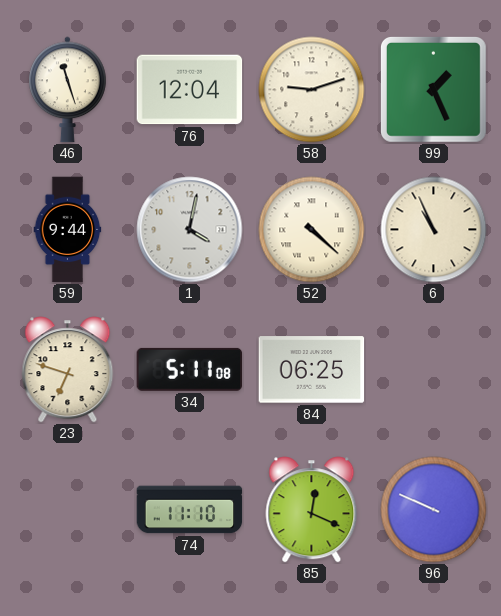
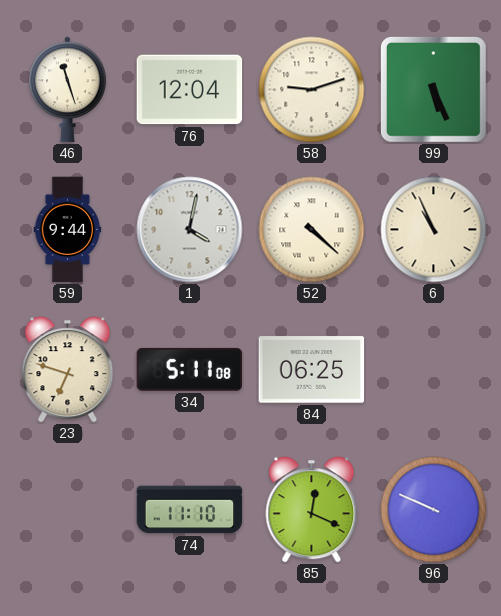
99: 1:26 -> 5:26 (433, 89)
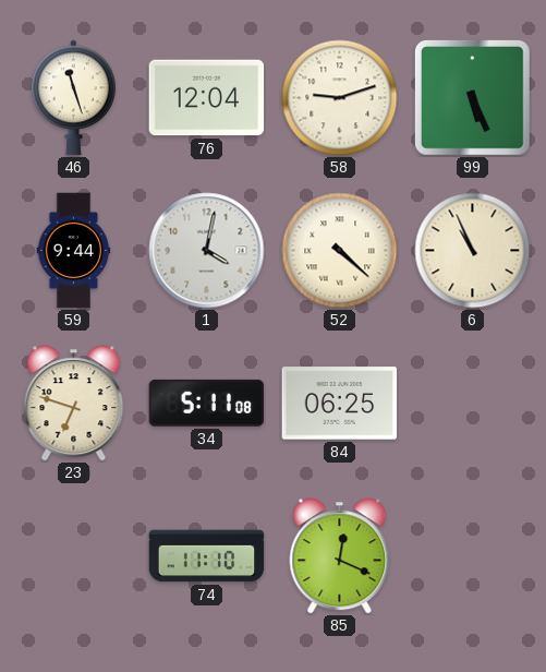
96: 9:49 -> none (434, 510)
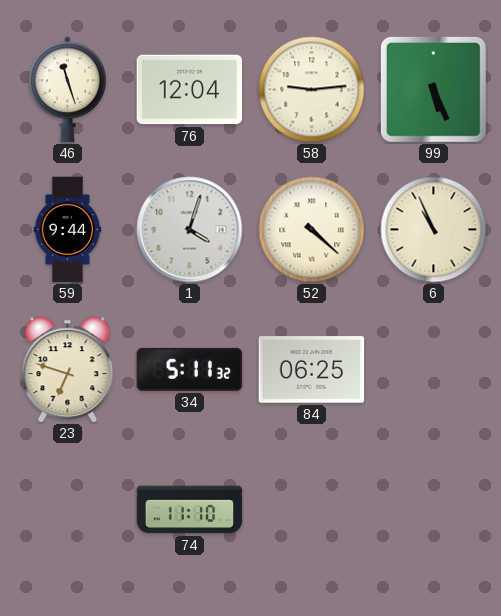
58: 9:12 -> 9:14 (312, 90)
1: 4:02 -> 4:03 (190, 230)
34: 5:11:08 -> 5:11:32 (190, 369)
85: 12:19 -> none (340, 556)
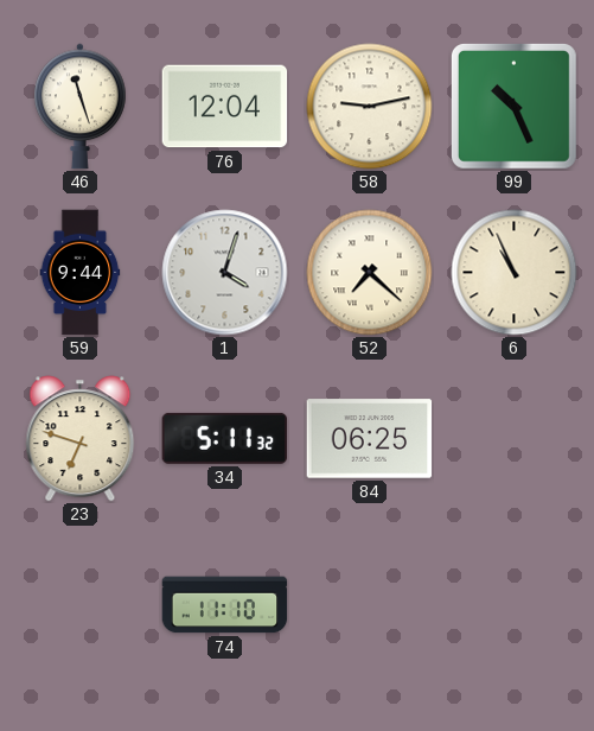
58: 9:14 -> 9:13 (370, 107)
99: 5:26 -> 10:26 (513, 106)
52: 4:22 -> 7:22 (370, 273)
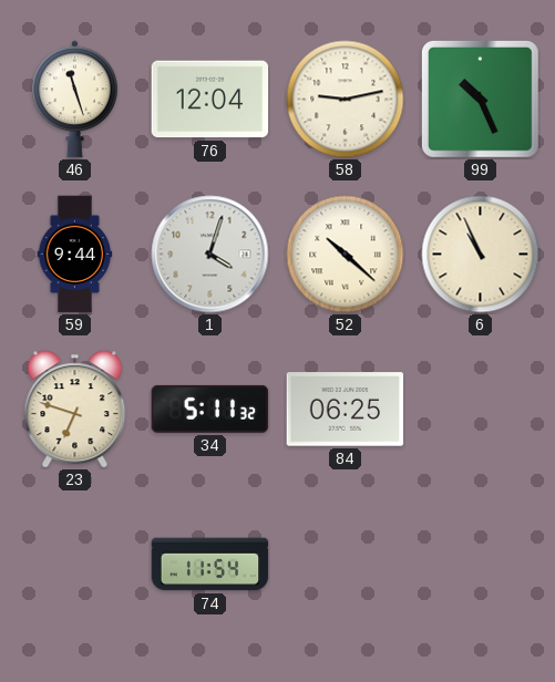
52: 7:22 -> 10:22 (346, 255)
74: 11:10 -> 11:54 (210, 565)
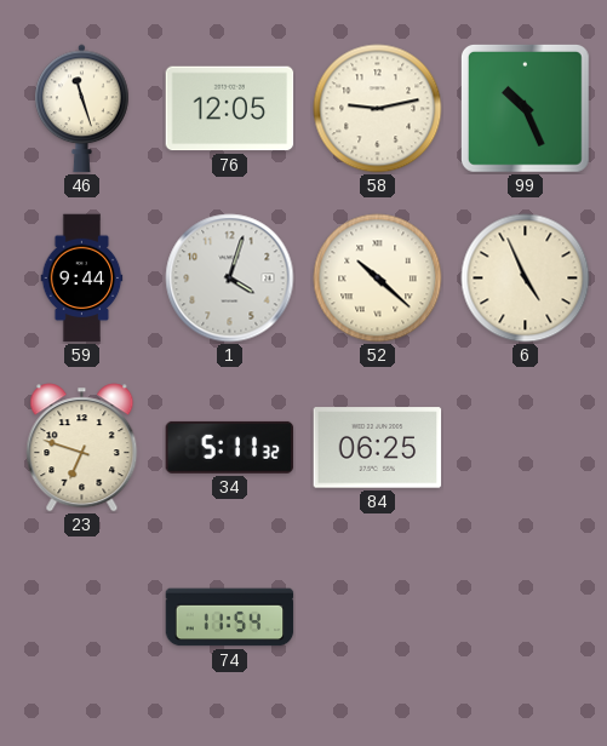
76: 12:04 -> 12:05 (230, 109)
6: 10:56 -> 4:56 (526, 279)
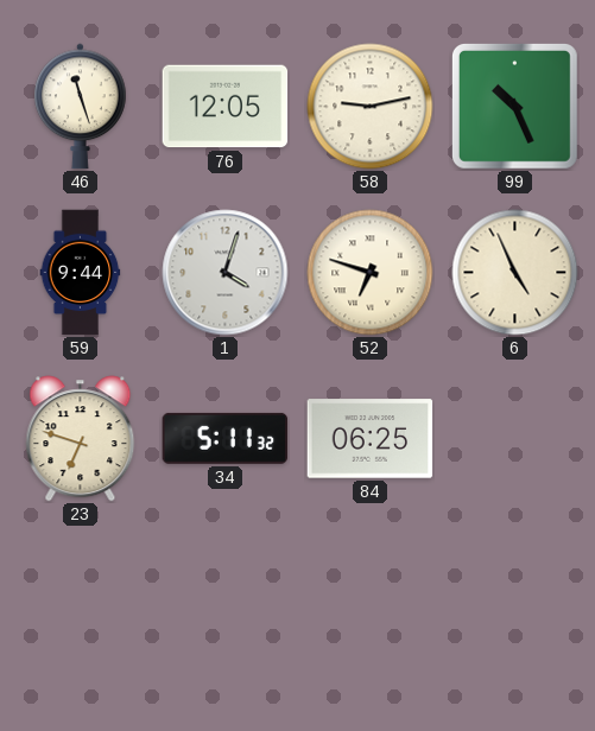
52: 10:22 -> 6:48 (371, 273)
74: 11:54 -> none (230, 618)
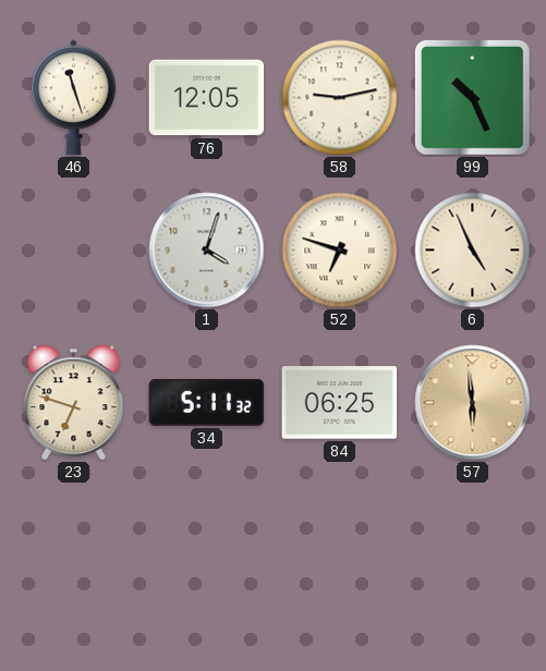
59: 9:44 -> none (81, 273)
57: none -> 5:59 (473, 403)
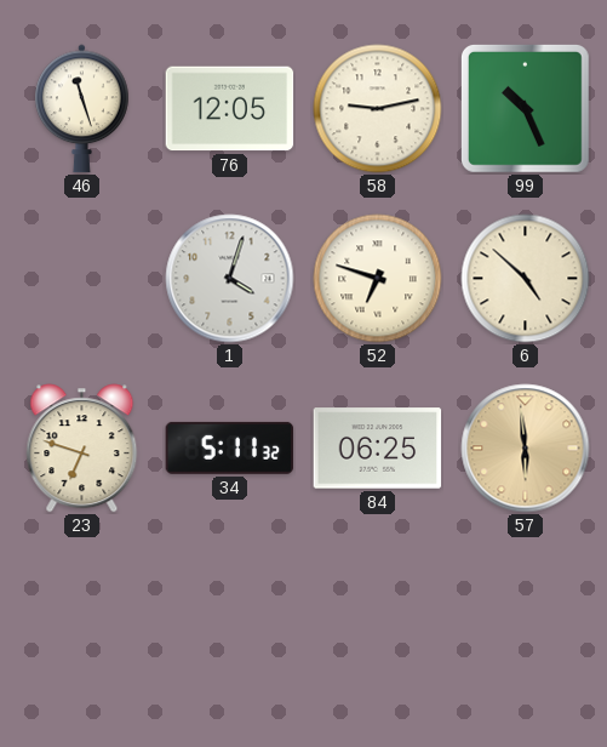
6: 4:56 -> 4:52 (526, 279)
